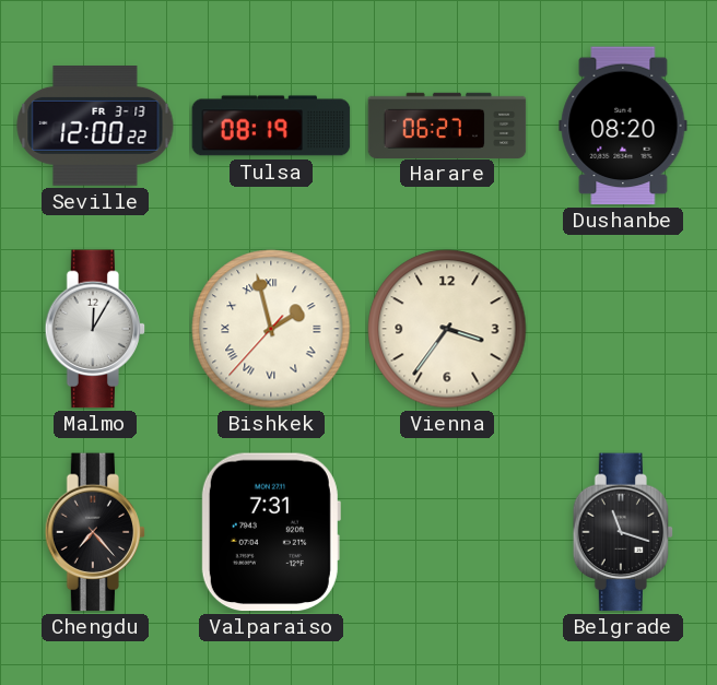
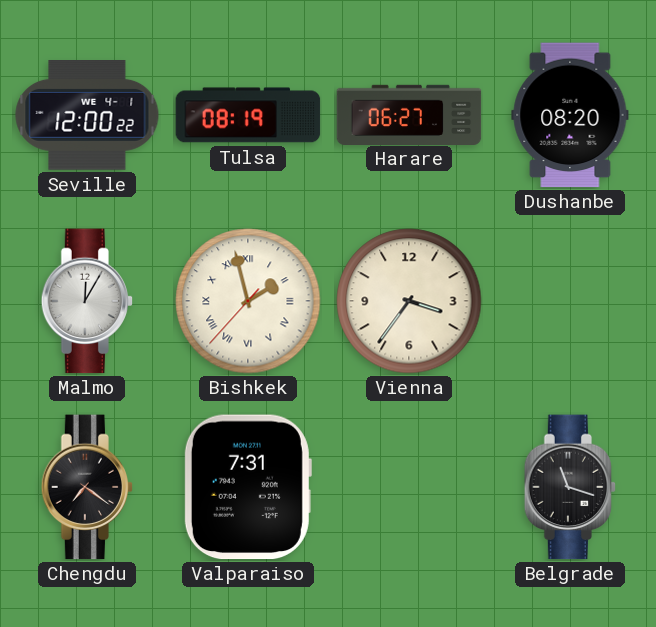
Seville date: FR 3-13 -> WE 4-1 (87, 116)
Chengdu: 7:23 -> 7:21 (87, 487)
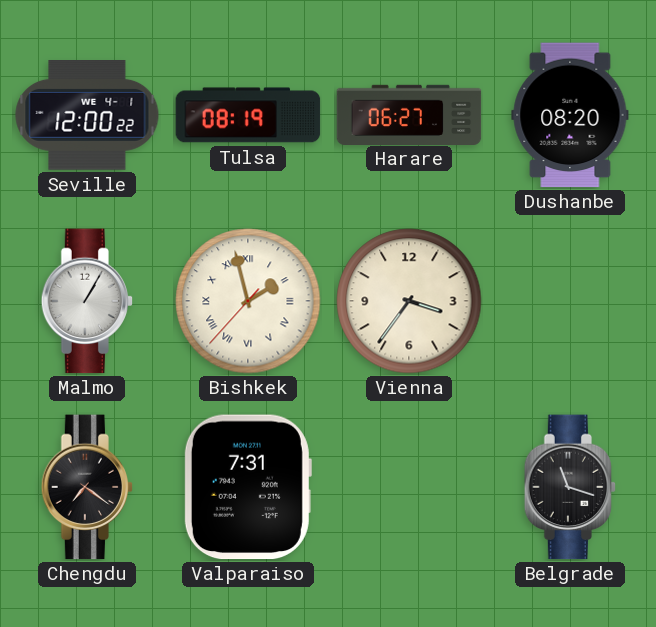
Malmo: 12:05 -> 1:05 (87, 301)
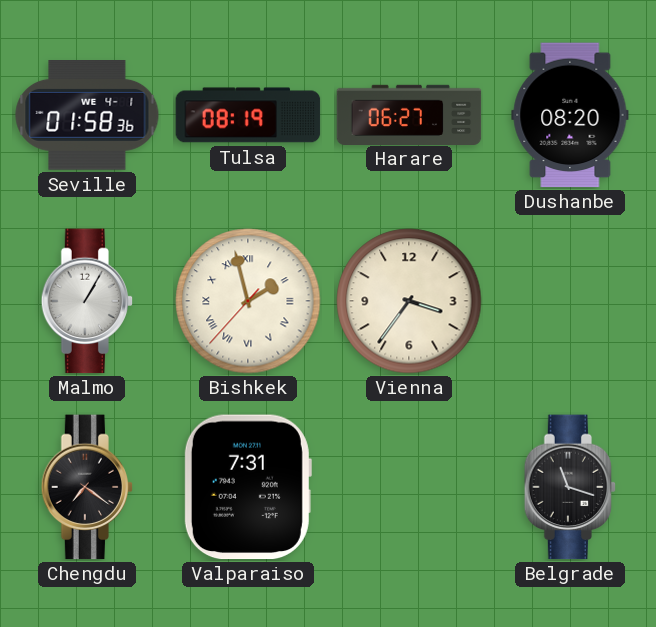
Seville: 12:00 -> 01:58 (87, 116)
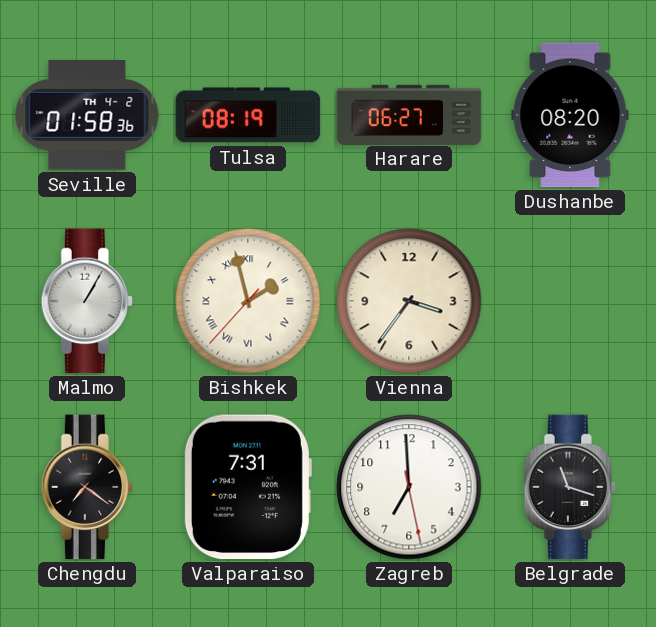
Seville date: WE 4-1 -> TH 4-2 (87, 116)
Zagreb: none -> 6:59 (409, 487)
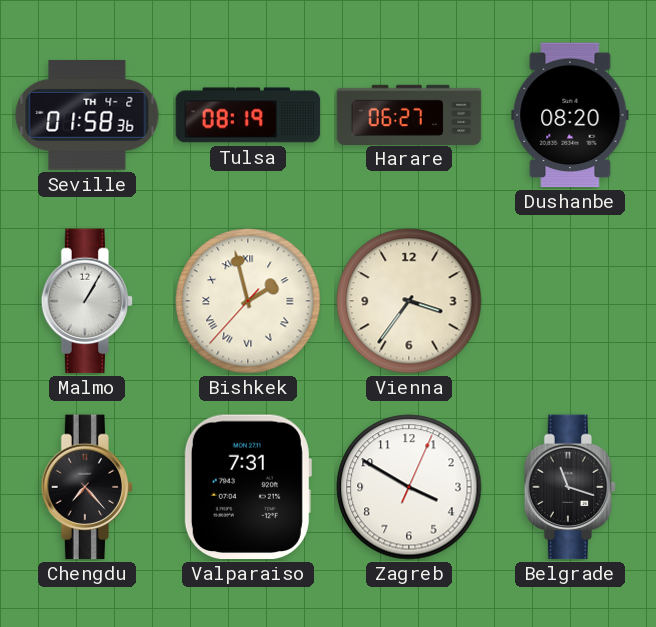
Chengdu: 7:21 -> 7:23 (87, 487)
Zagreb: 6:59 -> 3:50 (409, 487)
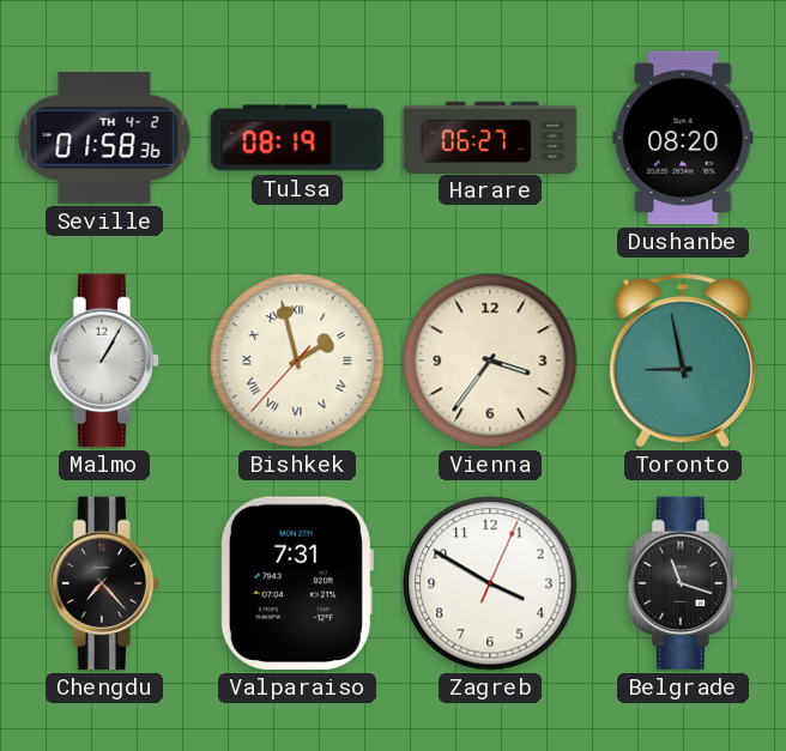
Toronto: none -> 8:58 (683, 361)
